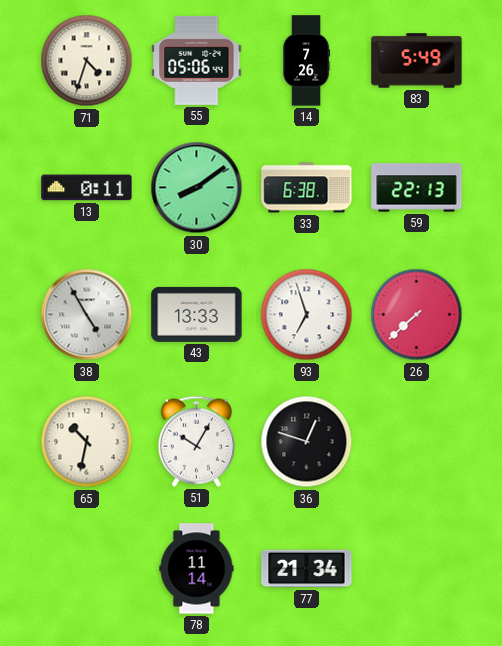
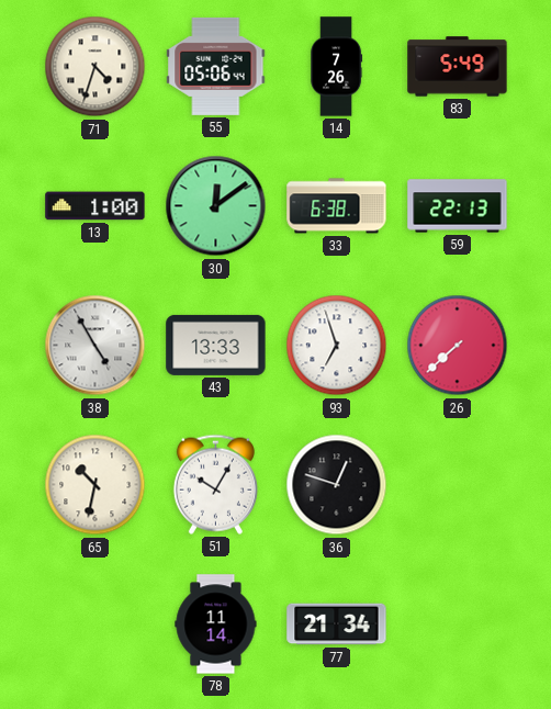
13: 0:11 -> 1:00 (95, 206)
30: 8:09 -> 12:09 (216, 206)
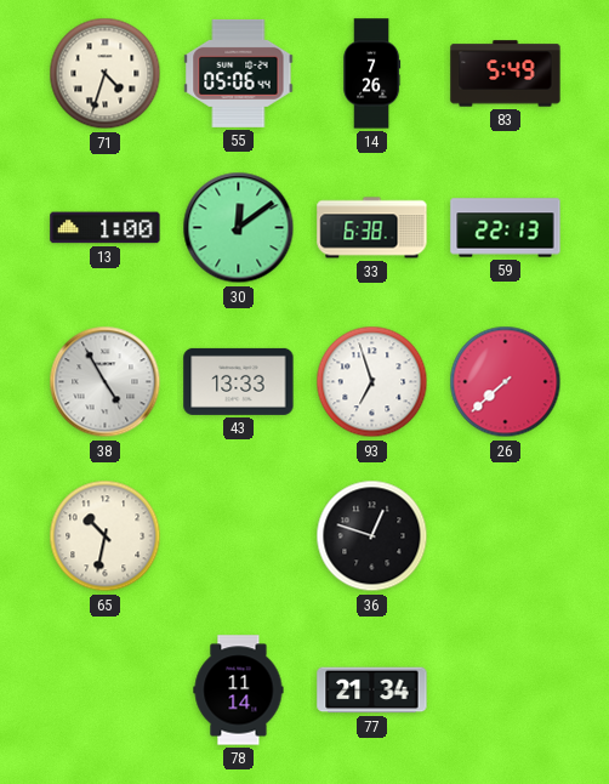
51: 10:05 -> none (215, 484)
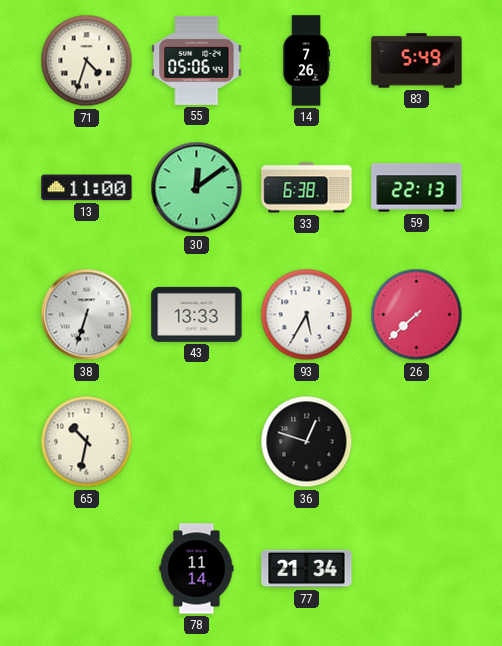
13: 1:00 -> 11:00 (87, 188)
38: 4:55 -> 6:33 (87, 315)
93: 6:57 -> 5:35 (307, 315)
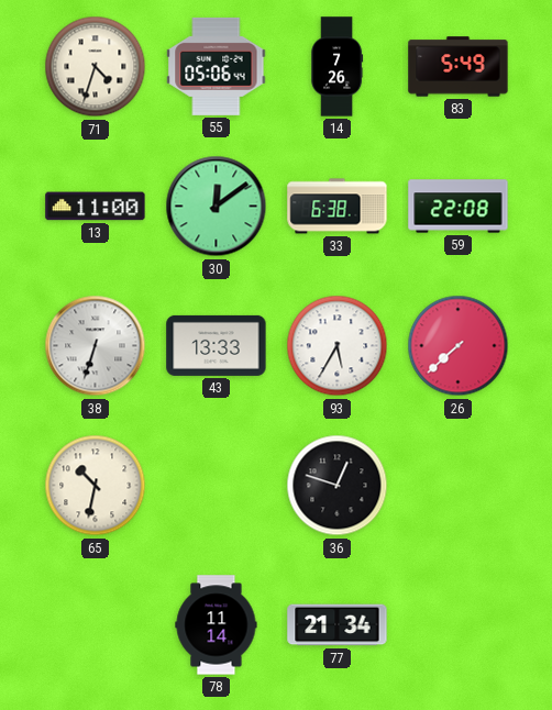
59: 22:13 -> 22:08 (459, 207)
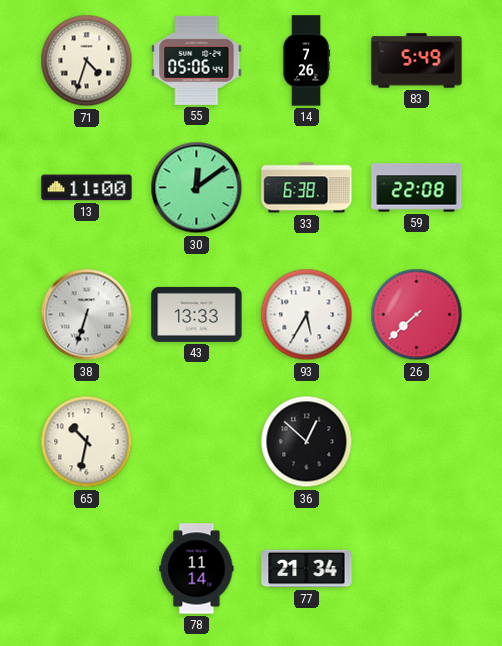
36: 12:48 -> 12:52 (307, 442)
